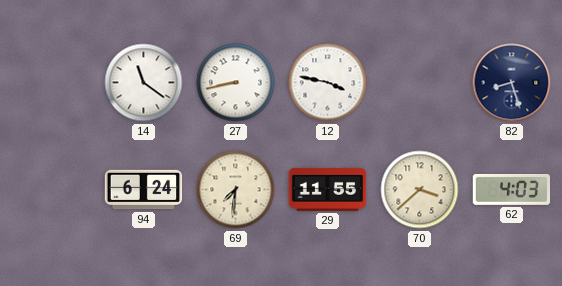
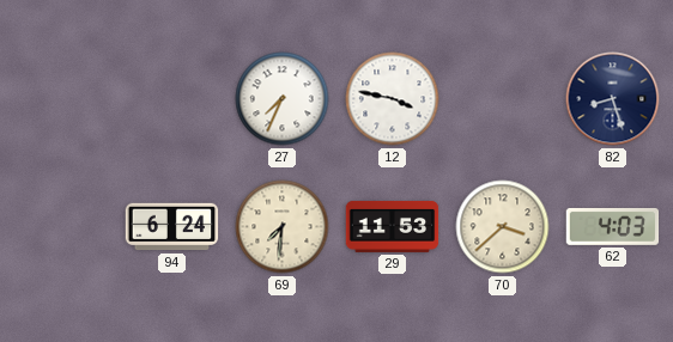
14: 11:21 -> none (144, 83)
27: 8:43 -> 7:34 (283, 99)
29: 11:55 -> 11:53 (393, 226)
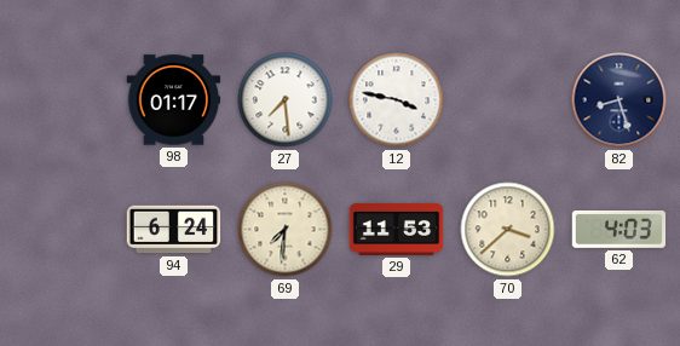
98: none -> 01:17 (174, 100)
27: 7:34 -> 7:29 (286, 100)
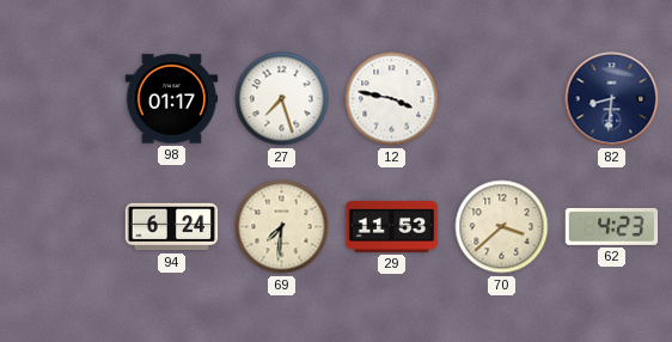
27: 7:29 -> 7:27 (282, 99)
82: 8:27 -> 8:31 (612, 99)
62: 4:03 -> 4:23 (612, 226)
